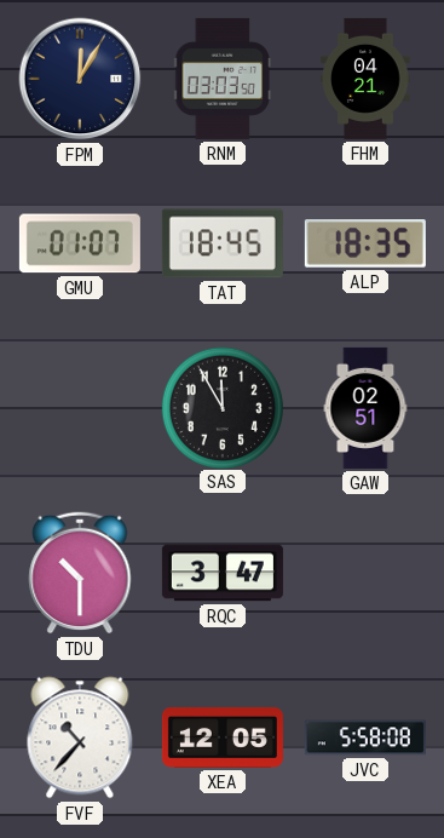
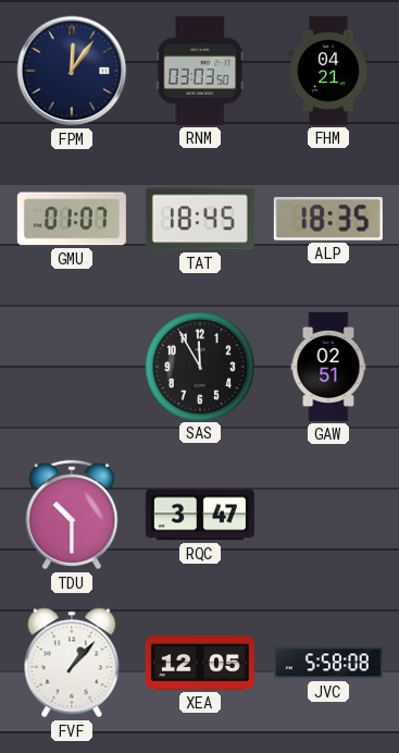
FPM: 12:05 -> 12:06 (72, 71)
FVF: 10:37 -> 1:07 (72, 663)
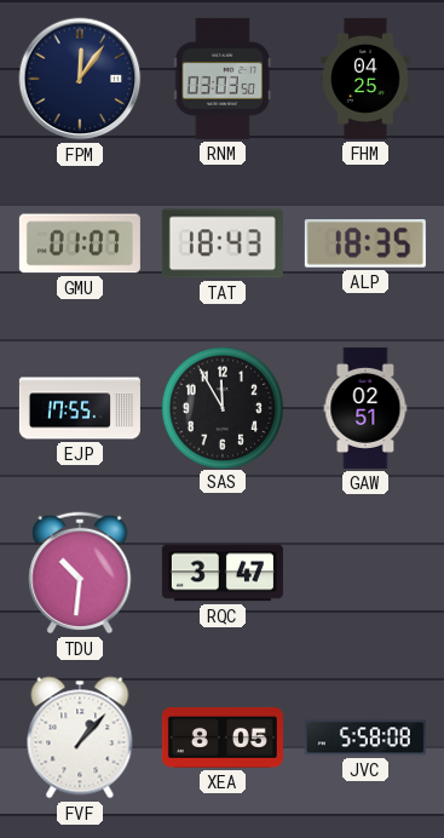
FHM: 04:21 -> 04:25 (365, 79)
TAT: 18:45 -> 18:43 (223, 243)
EJP: none -> 17:55 (80, 408)
TDU: 10:30 -> 10:31 (80, 573)
XEA: 12:05 -> 8:05 (223, 739)
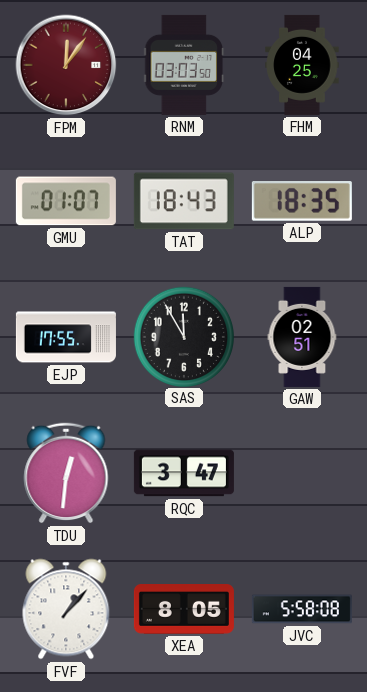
FPM dial: navy -> burgundy (66, 65)
TDU: 10:31 -> 12:31 (66, 473)
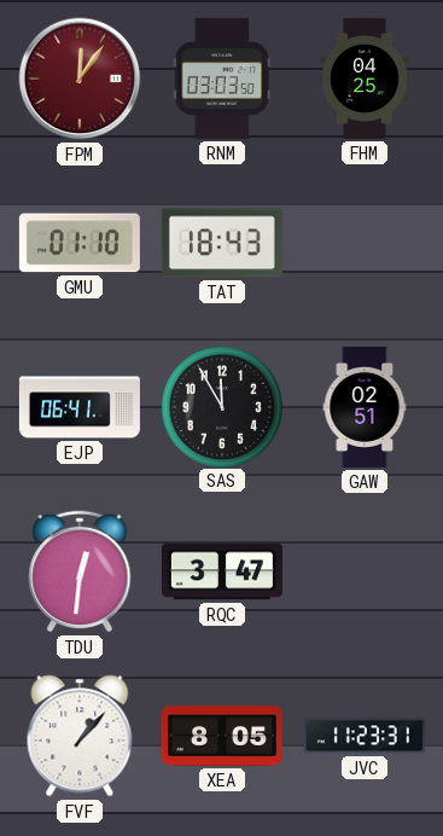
GMU: 01:07 -> 01:10 (80, 243)
ALP: 18:35 -> none (302, 202)
EJP: 17:55 -> 06:41 (80, 407)
JVC: 5:58 -> 11:23 (365, 736)
